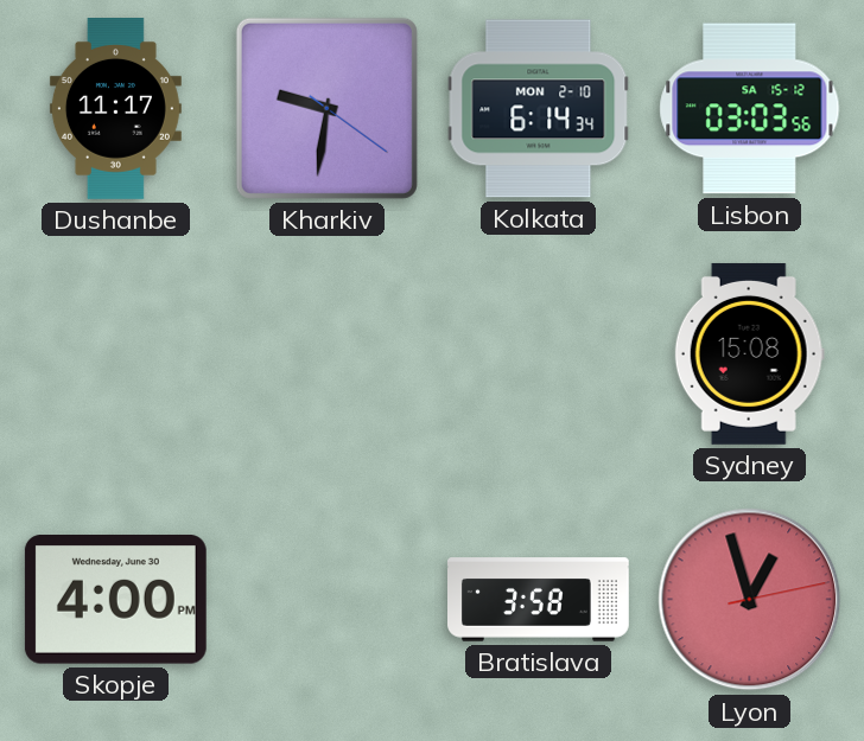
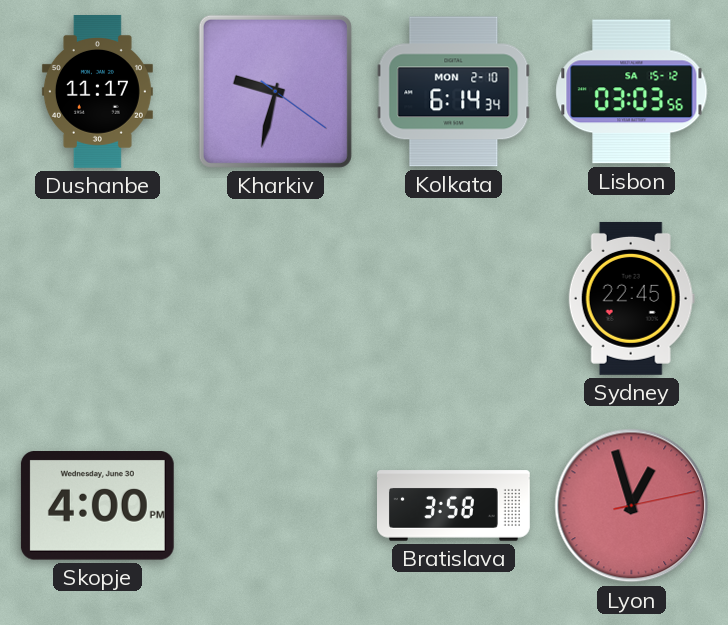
Kharkiv: 9:31 -> 9:32 (275, 91)
Sydney: 15:08 -> 22:45 (631, 298)
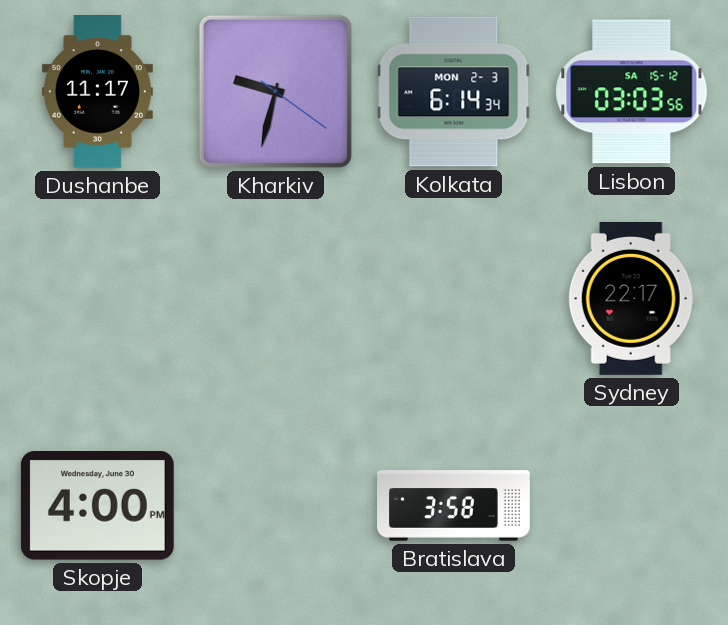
Kolkata date: MON 2-10 -> MON 2-3 (454, 92)
Sydney: 22:45 -> 22:17 (631, 298)
Lyon: 12:57 -> none (632, 506)
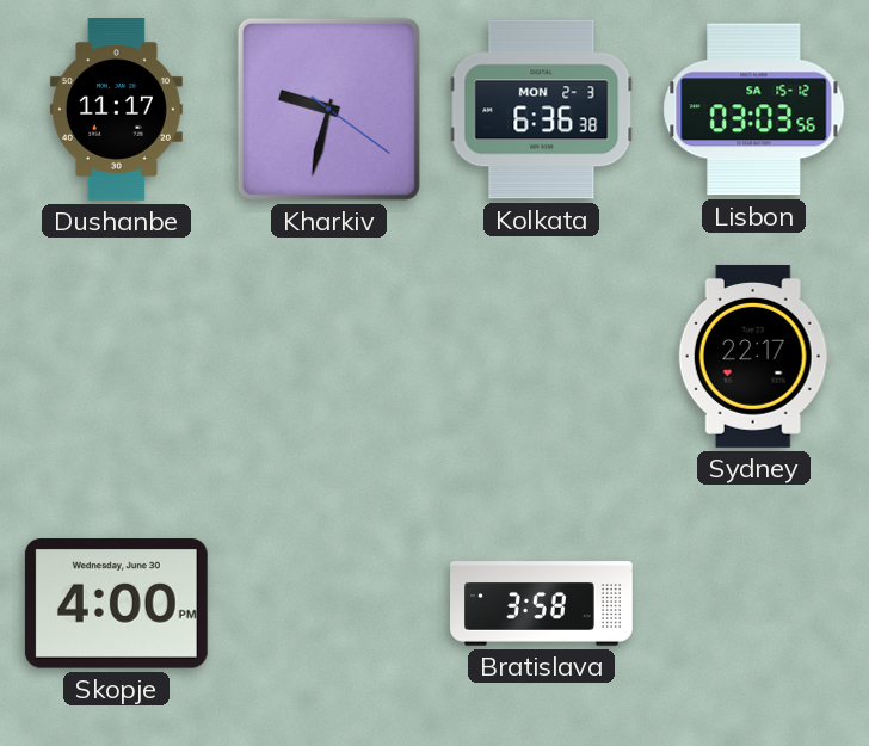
Kolkata: 6:14 -> 6:36 (542, 110)
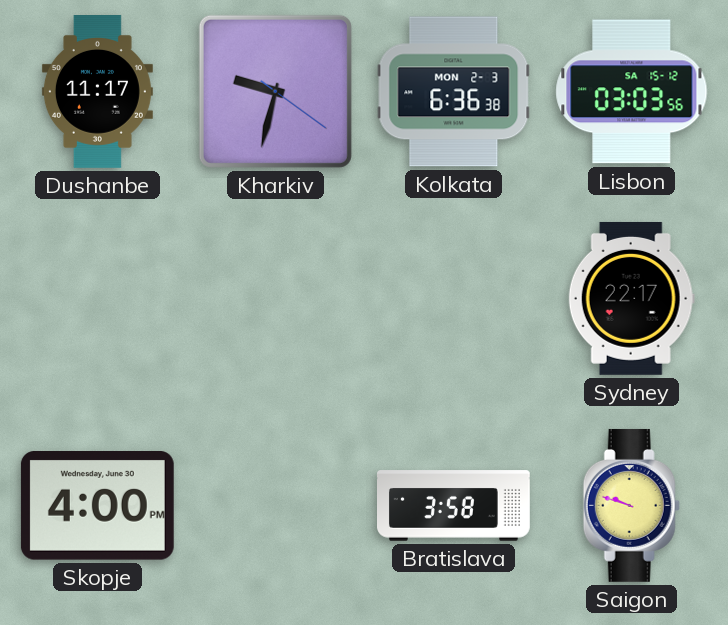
Saigon: none -> 9:48 (631, 505)
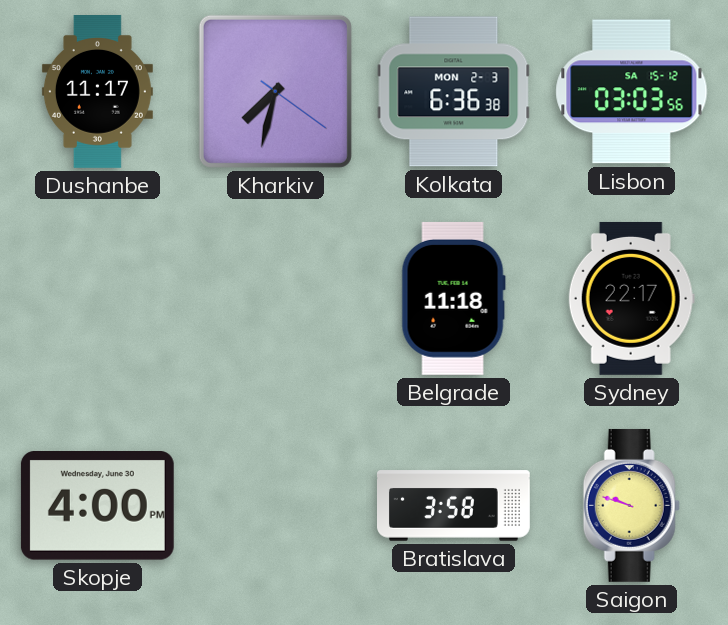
Kharkiv: 9:32 -> 7:32 (275, 91)
Belgrade: none -> 11:18 (453, 298)
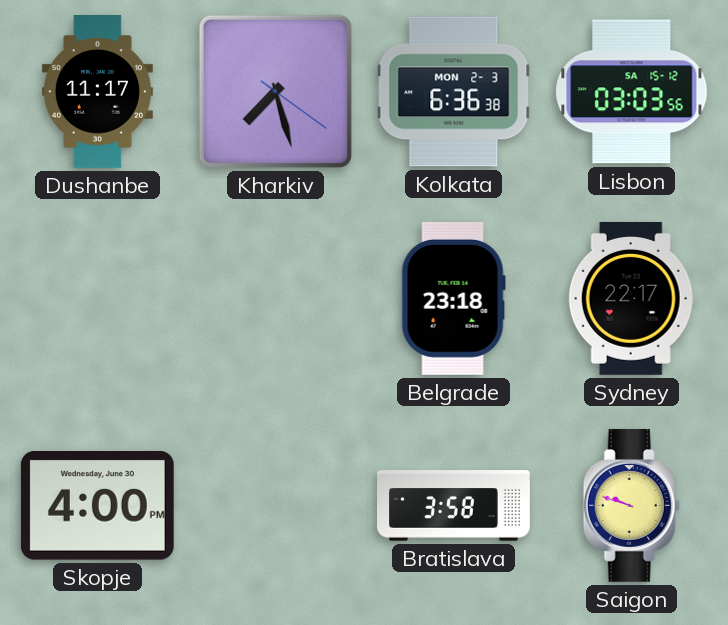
Kharkiv: 7:32 -> 7:27 (275, 91)
Belgrade: 11:18 -> 23:18 (453, 298)
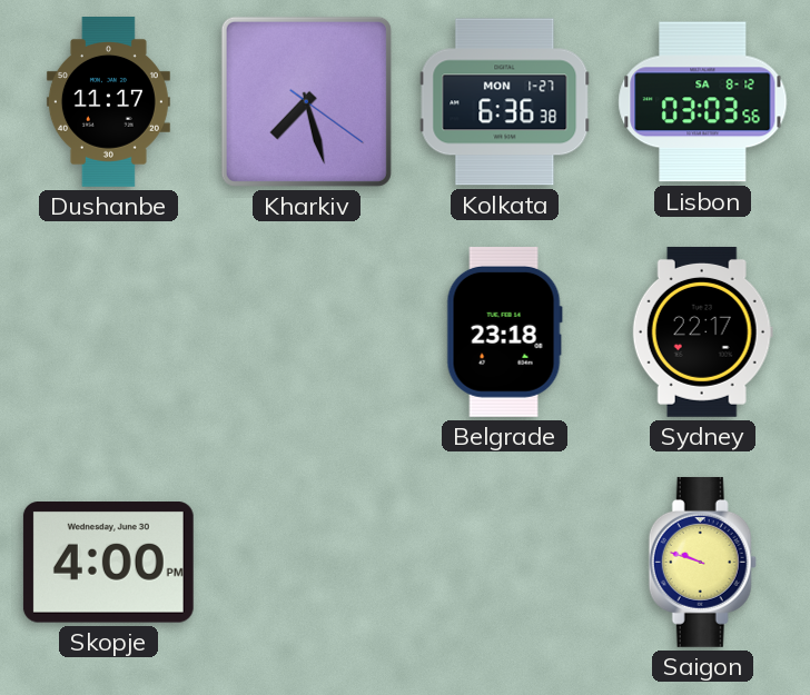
Kolkata date: MON 2-3 -> MON 1-27 (505, 102)
Lisbon date: SA 15-12 -> SA 8-12 (703, 102)
Bratislava: 3:58 -> none (454, 506)
